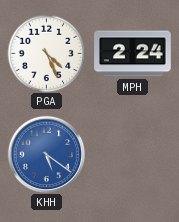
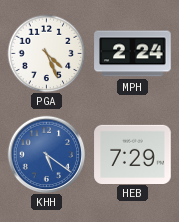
HEB: none -> 7:29 (133, 154)
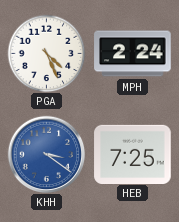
KHH: 5:21 -> 3:21 (46, 154)
HEB: 7:29 -> 7:25 (133, 154)
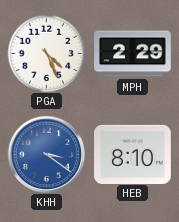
MPH: 2:24 -> 2:29 (133, 54)
HEB: 7:25 -> 8:10 (133, 154)
